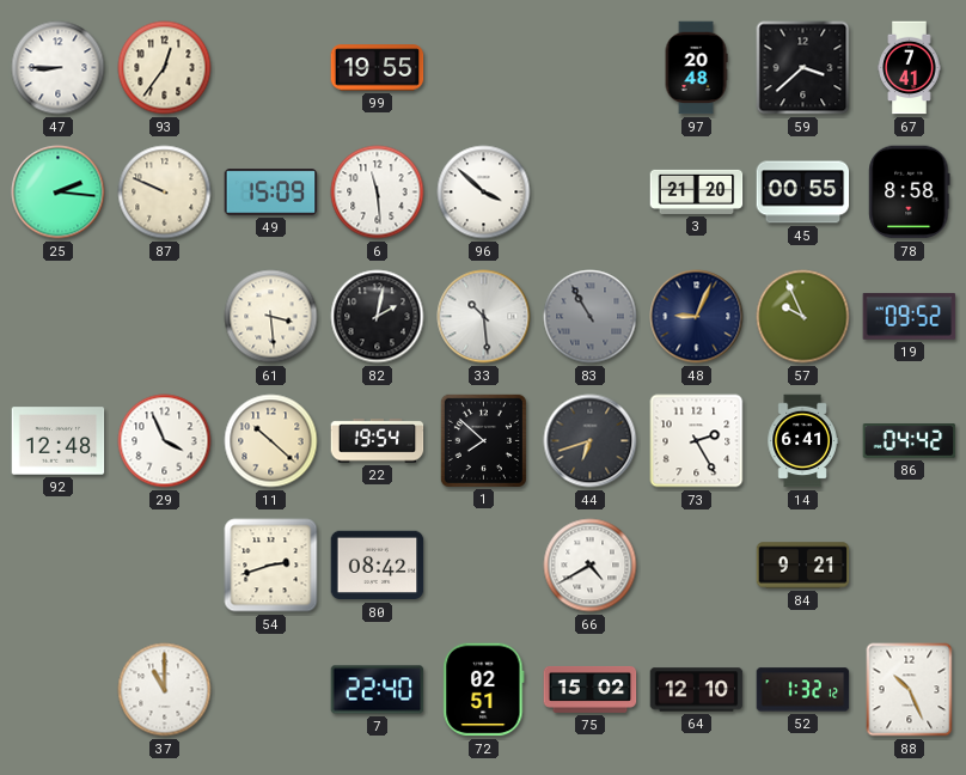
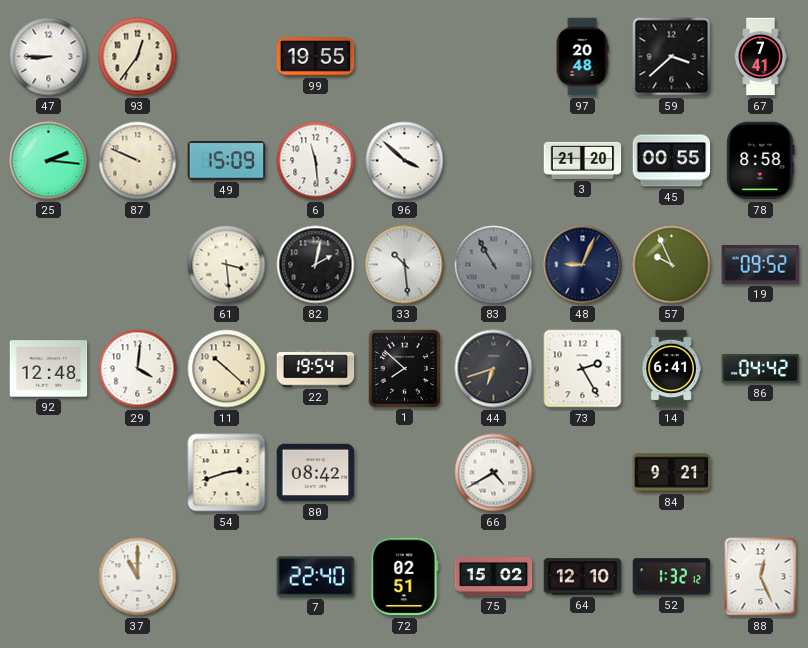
29: 3:56 -> 4:01 (138, 369)
88: 10:26 -> 12:26 (761, 577)
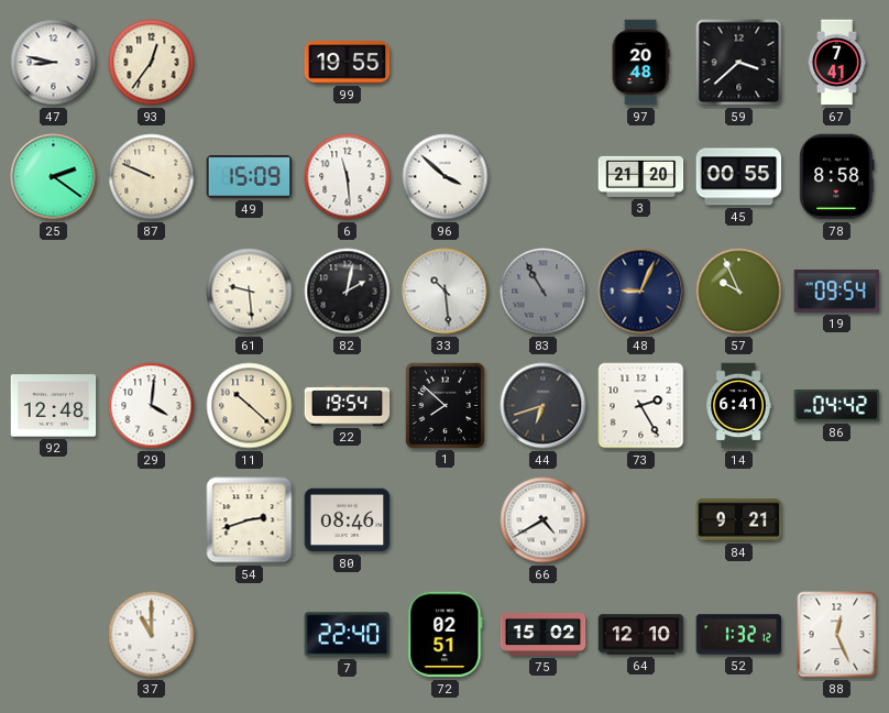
47: 8:45 -> 8:47 (54, 63)
25: 2:16 -> 2:21 (54, 177)
61: 3:29 -> 9:29 (250, 292)
19: 09:52 -> 09:54 (837, 290)
80: 08:42 -> 08:46 (348, 520)
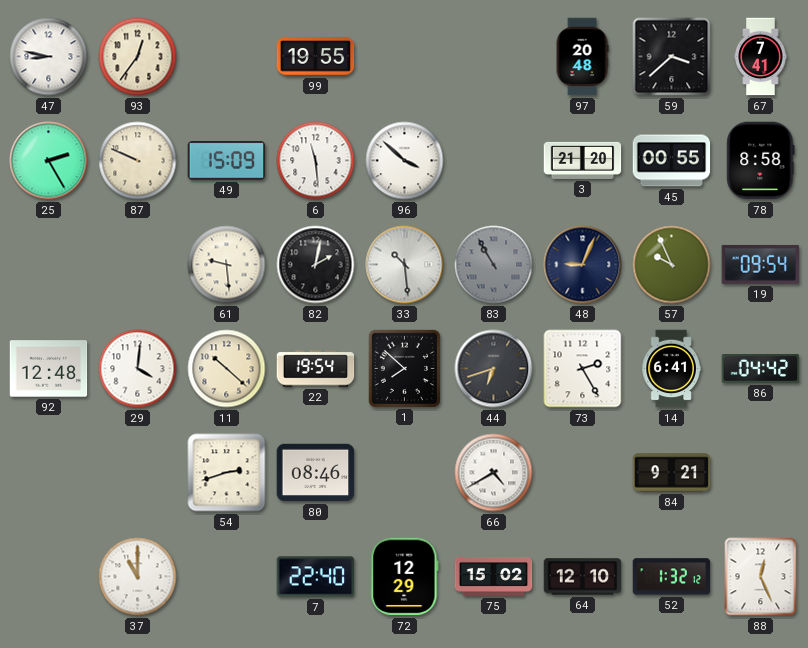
25: 2:21 -> 2:25 (49, 161)
72: 02:51 -> 12:29 (405, 577)
